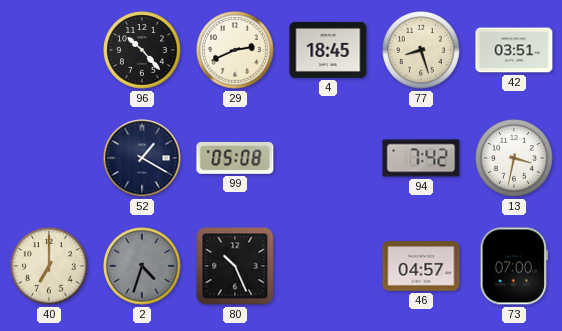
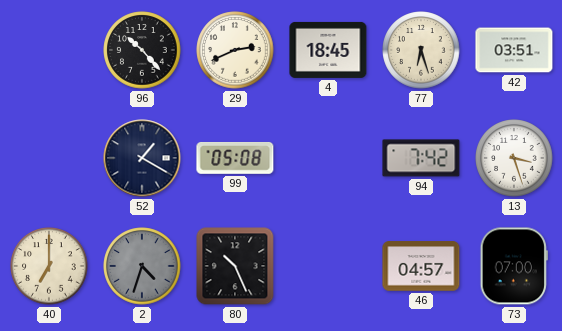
77: 8:27 -> 6:27 (421, 50)
13: 3:32 -> 3:27 (514, 158)
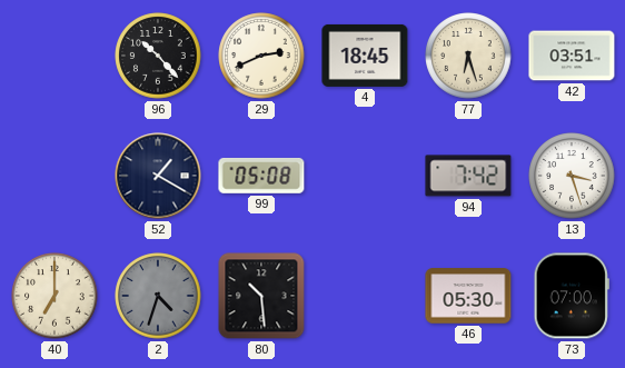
80: 10:26 -> 10:29 (261, 296)
46: 04:57 -> 05:30 (468, 296)
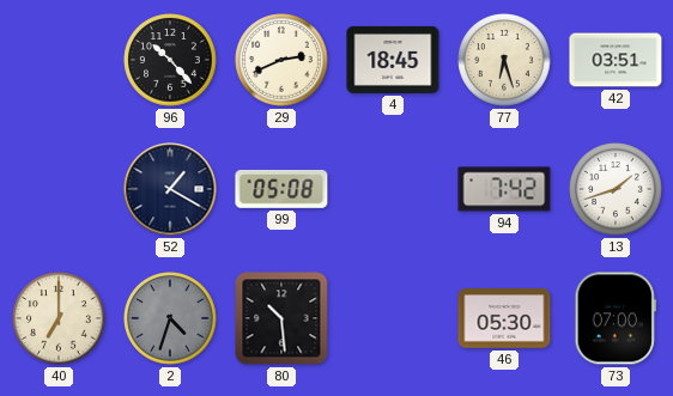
13: 3:27 -> 1:42 (616, 189)
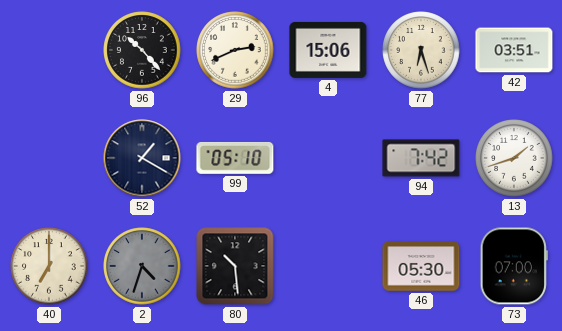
4: 18:45 -> 15:06 (328, 50)
99: 05:08 -> 05:10 (235, 158)
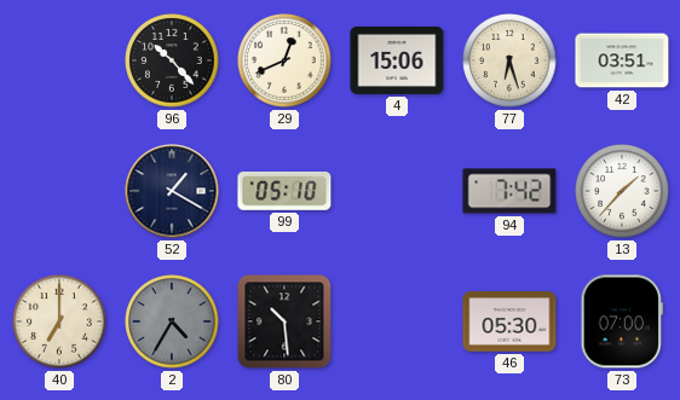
29: 2:41 -> 12:41 (284, 60)
13: 1:42 -> 1:37 (622, 191)
2: 4:33 -> 4:35 (172, 321)
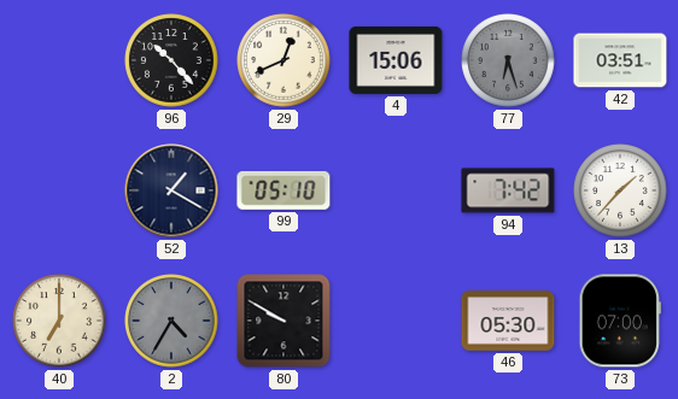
77 dial: cream -> grey (508, 60)
80: 10:29 -> 9:50 (284, 321)
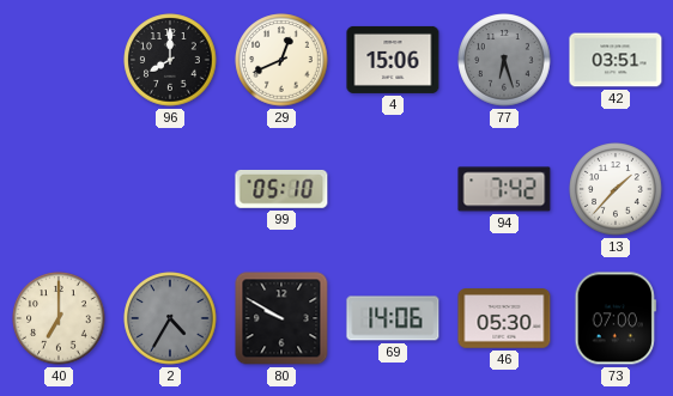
96: 10:23 -> 8:00 (170, 60)
52: 1:20 -> none (171, 190)
69: none -> 14:06 (393, 318)
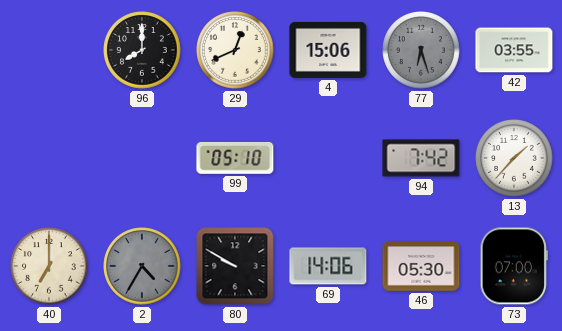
42: 03:51 -> 03:55 (514, 50)
